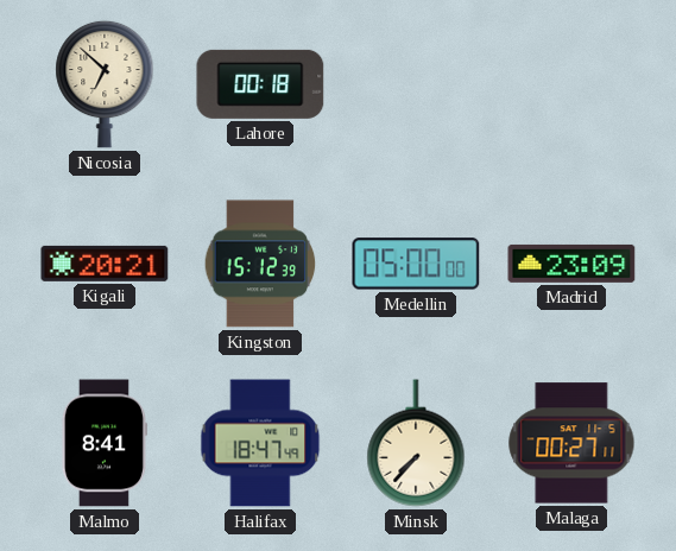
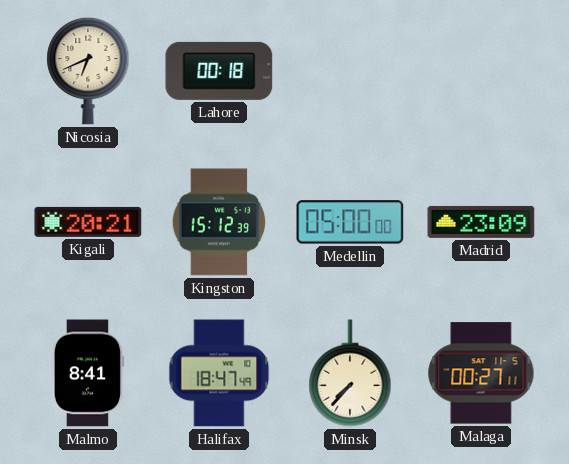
Nicosia: 6:52 -> 6:41 (88, 71)
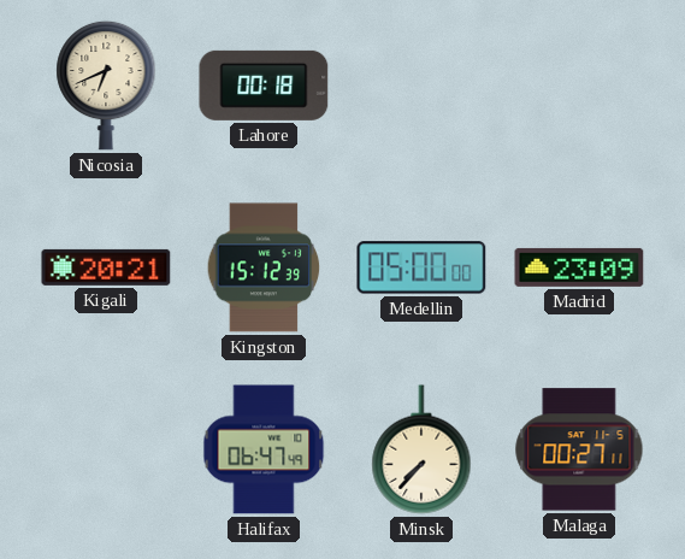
Malmo: 8:41 -> none (88, 373)
Halifax: 18:47 -> 06:47 (264, 449)
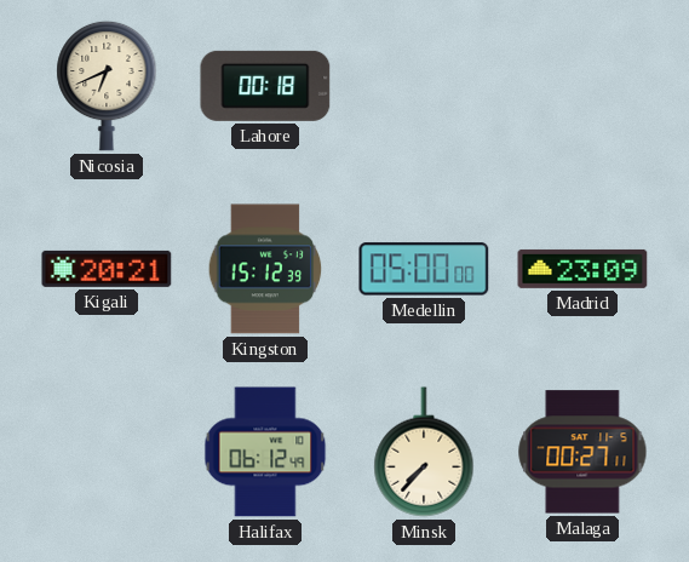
Halifax: 06:47 -> 06:12 (265, 452)
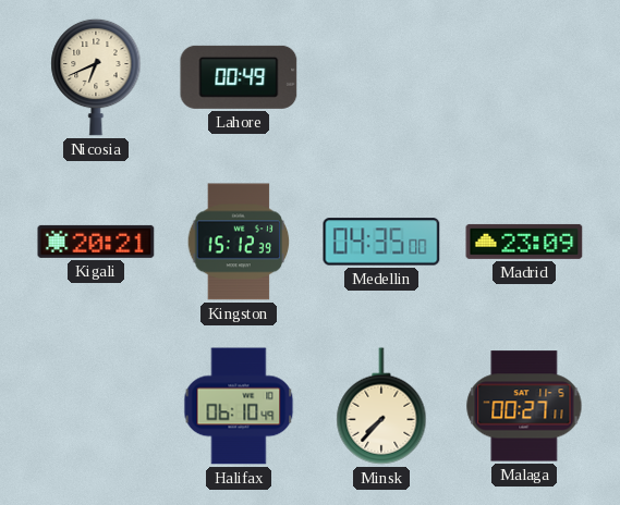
Lahore: 00:18 -> 00:49 (239, 77)
Medellin: 05:00 -> 04:35 (381, 242)
Halifax: 06:12 -> 06:10 (239, 406)
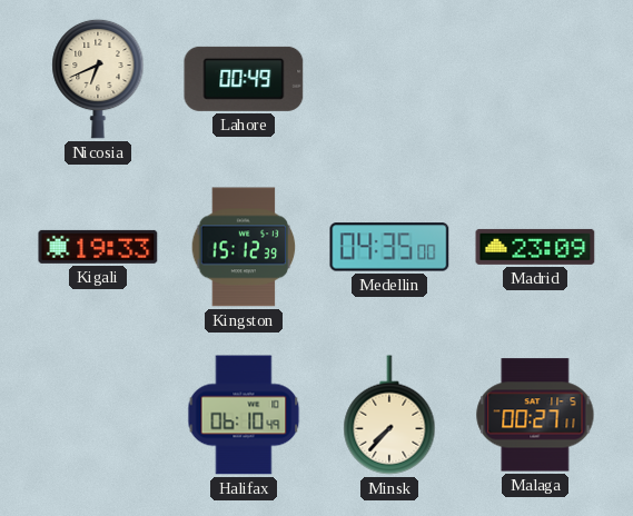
Kigali: 20:21 -> 19:33 (98, 247)
